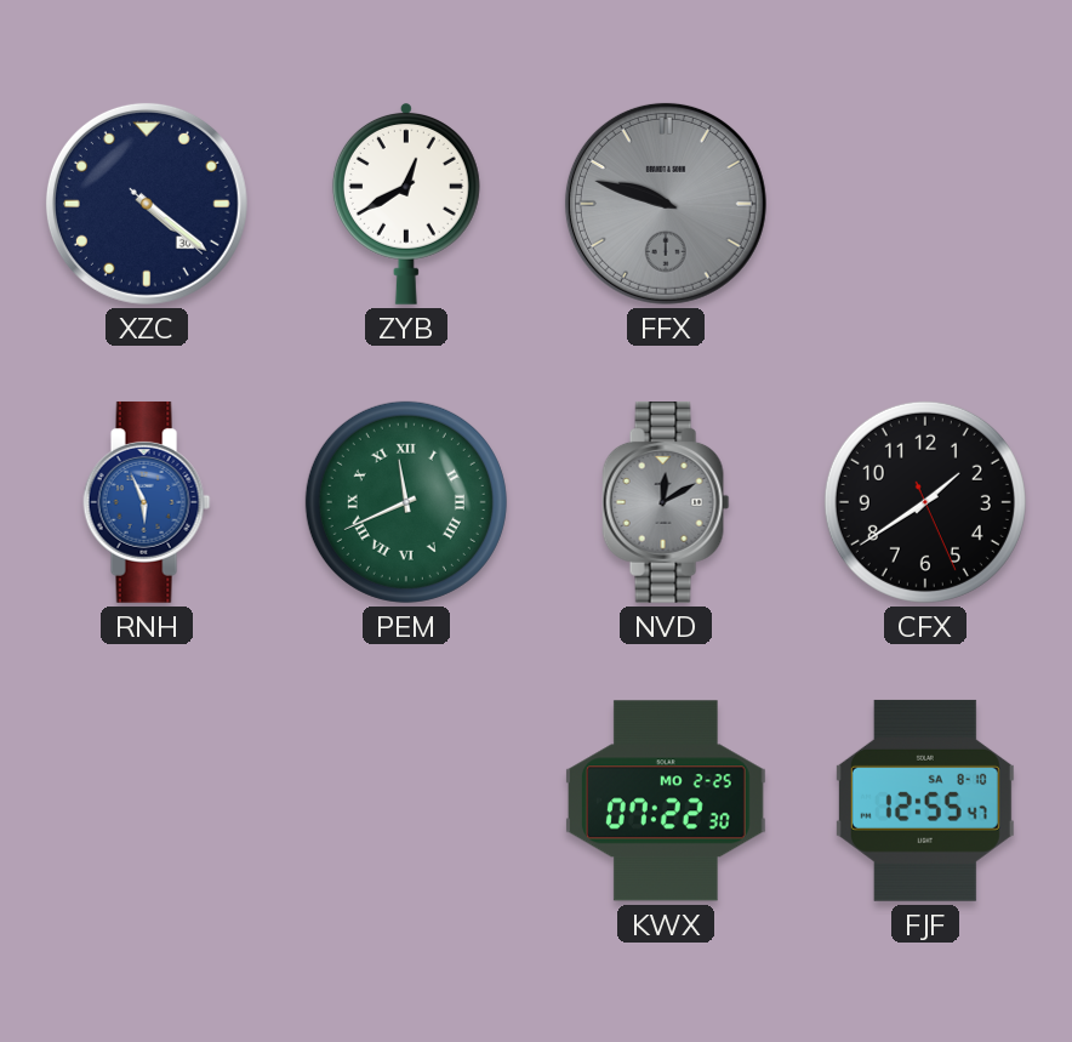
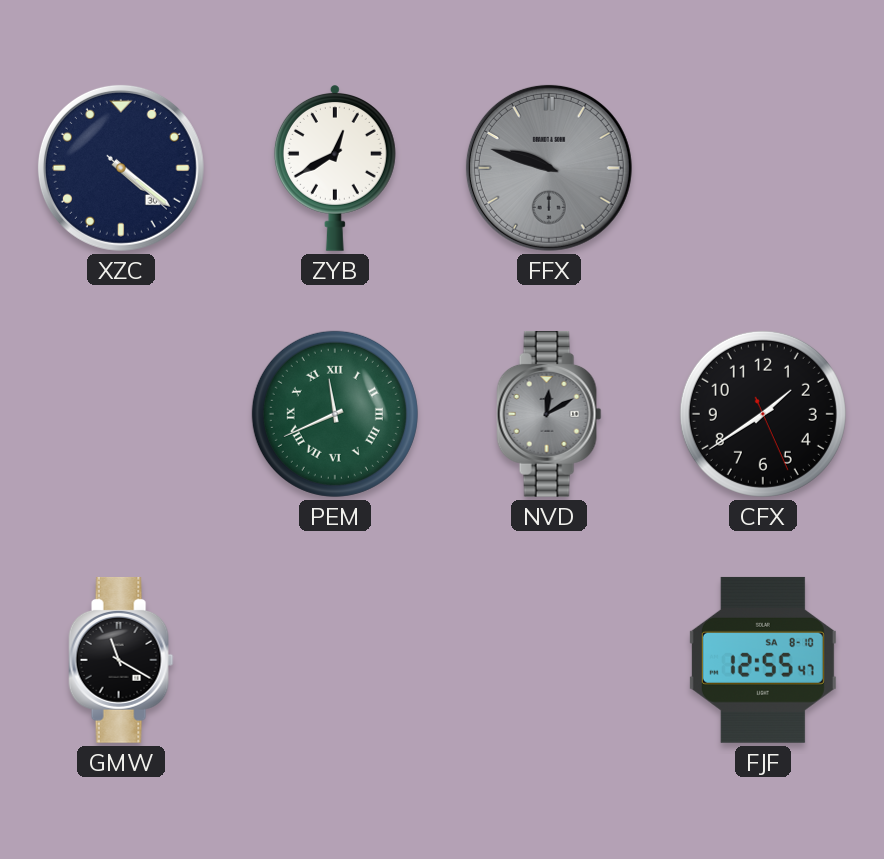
RNH: 5:56 -> none (147, 502)
GMW: none -> 11:20 (121, 660)
KWX: 07:22 -> none (666, 801)
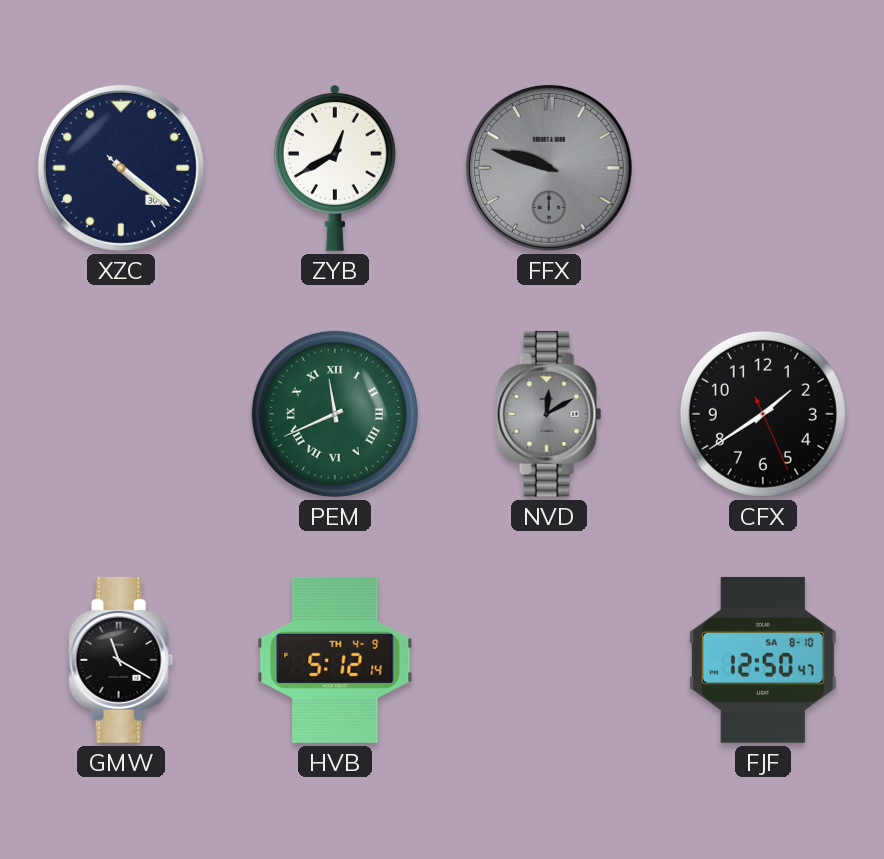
HVB: none -> 5:12 (335, 660)
FJF: 12:55 -> 12:50 (763, 660)
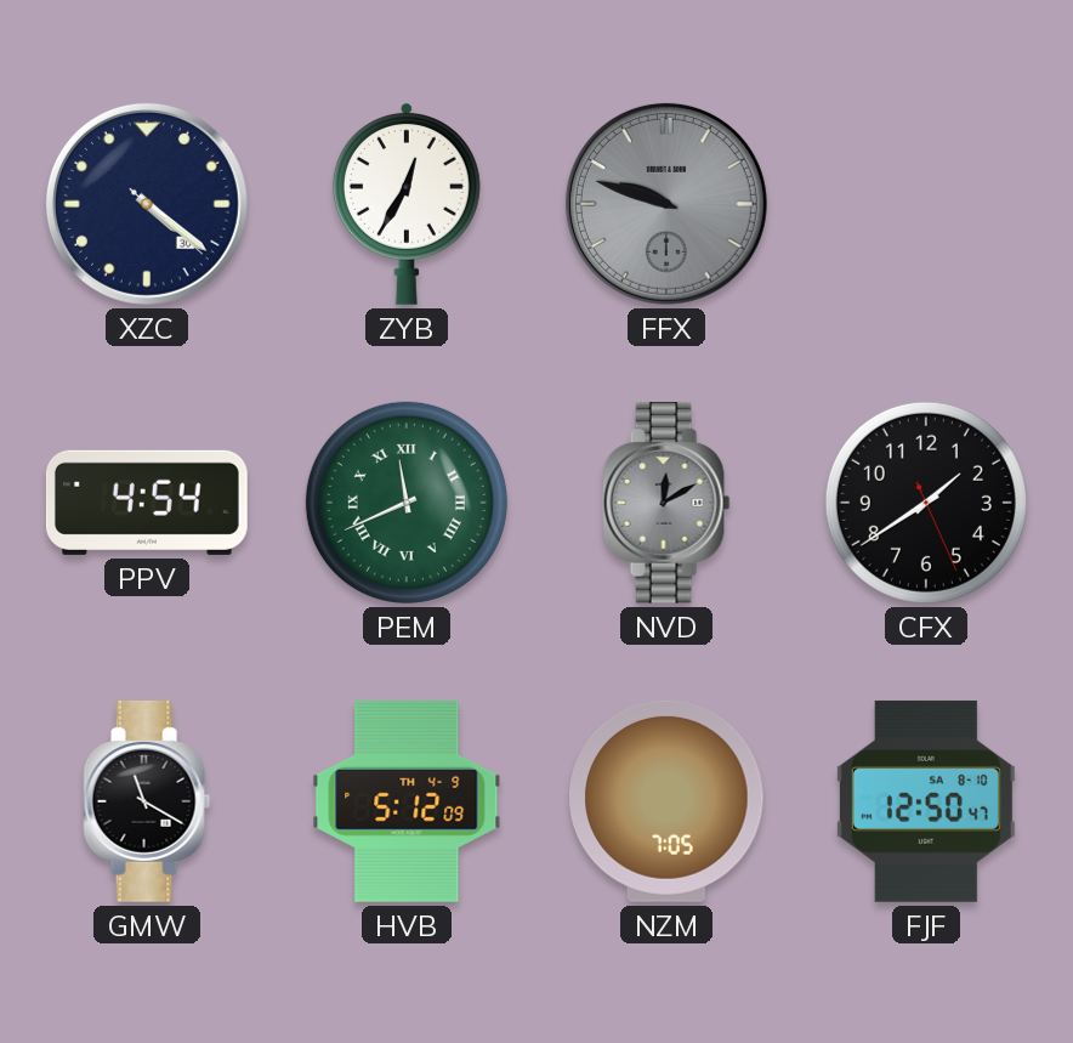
ZYB: 12:40 -> 12:35 (407, 204)
PPV: none -> 4:54 (147, 503)
HVB: 5:12:14 -> 5:12:09 (407, 801)
NZM: none -> 7:05 (666, 801)
